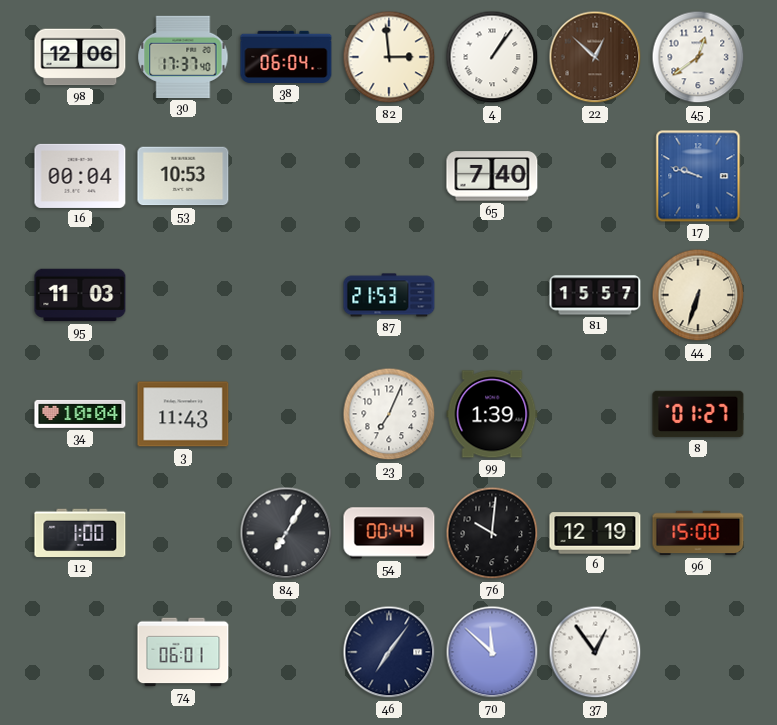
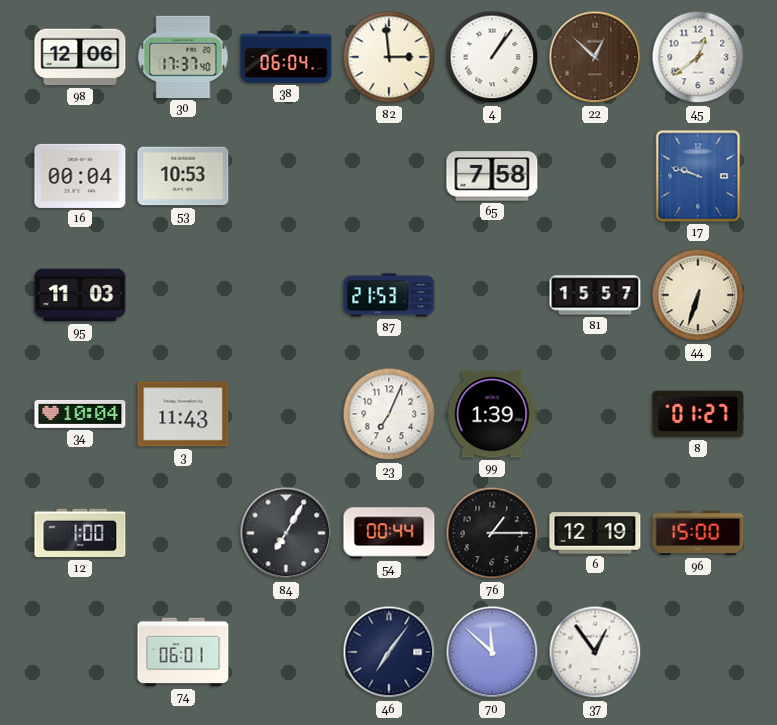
65: 7:40 -> 7:58 (492, 176)
76: 10:01 -> 1:15 (492, 533)
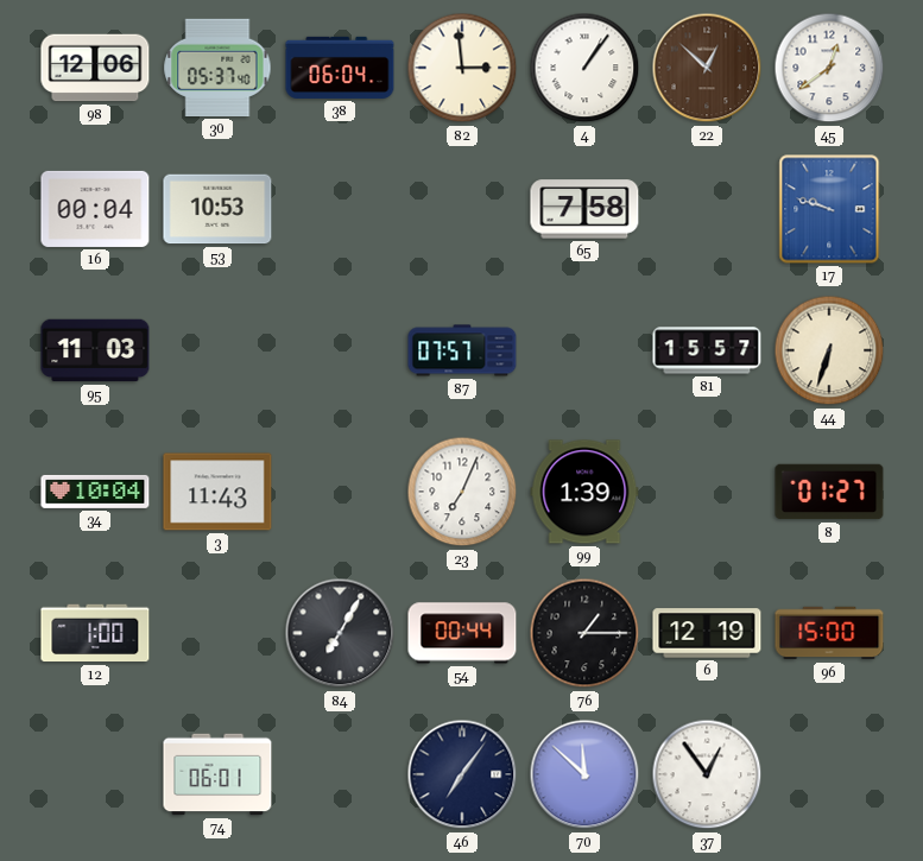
30: 17:37 -> 05:37 (217, 68)
87: 21:53 -> 07:57 (462, 350)
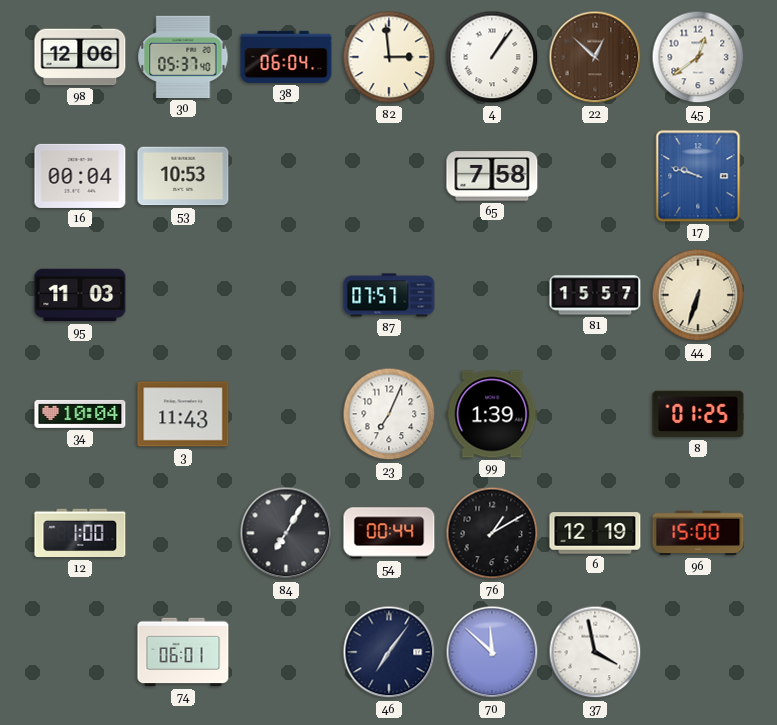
8: 01:27 -> 01:25 (698, 414)
76: 1:15 -> 1:10 (492, 533)
37: 12:54 -> 3:58 (595, 652)
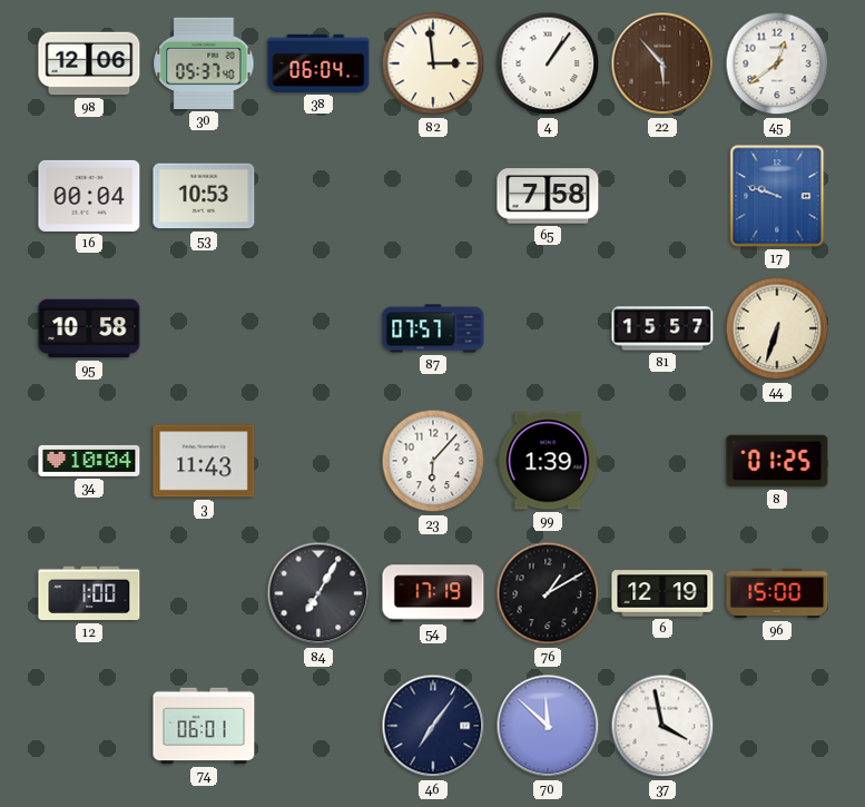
22: 12:52 -> 5:53 (662, 63)
95: 11:03 -> 10:58 (89, 328)
23: 7:04 -> 6:07 (433, 461)
54: 00:44 -> 17:19 (433, 593)
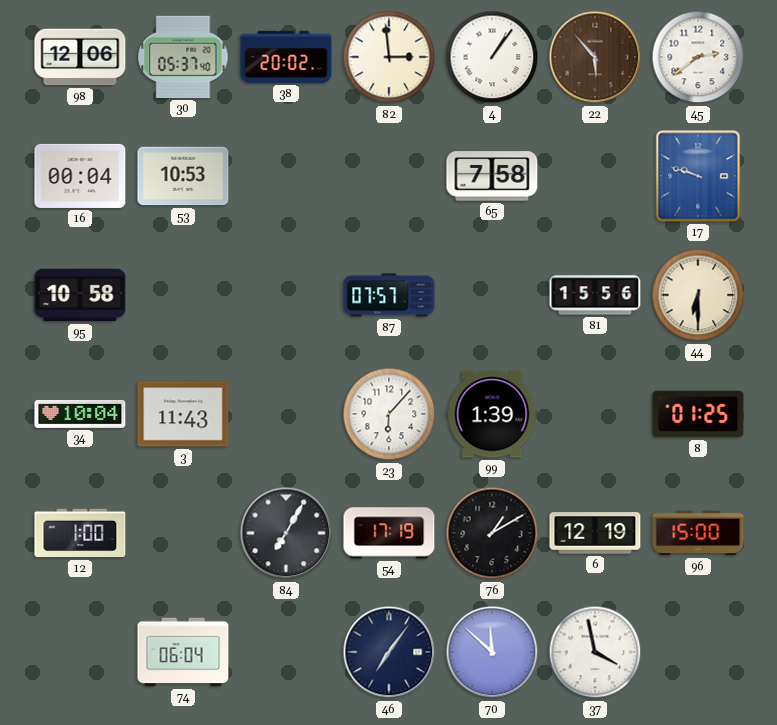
38: 06:04 -> 20:02 (286, 57)
45: 12:39 -> 2:39 (698, 57)
81: 15:57 -> 15:56 (595, 295)
44: 6:33 -> 6:30 (698, 295)
74: 06:01 -> 06:04 (183, 652)
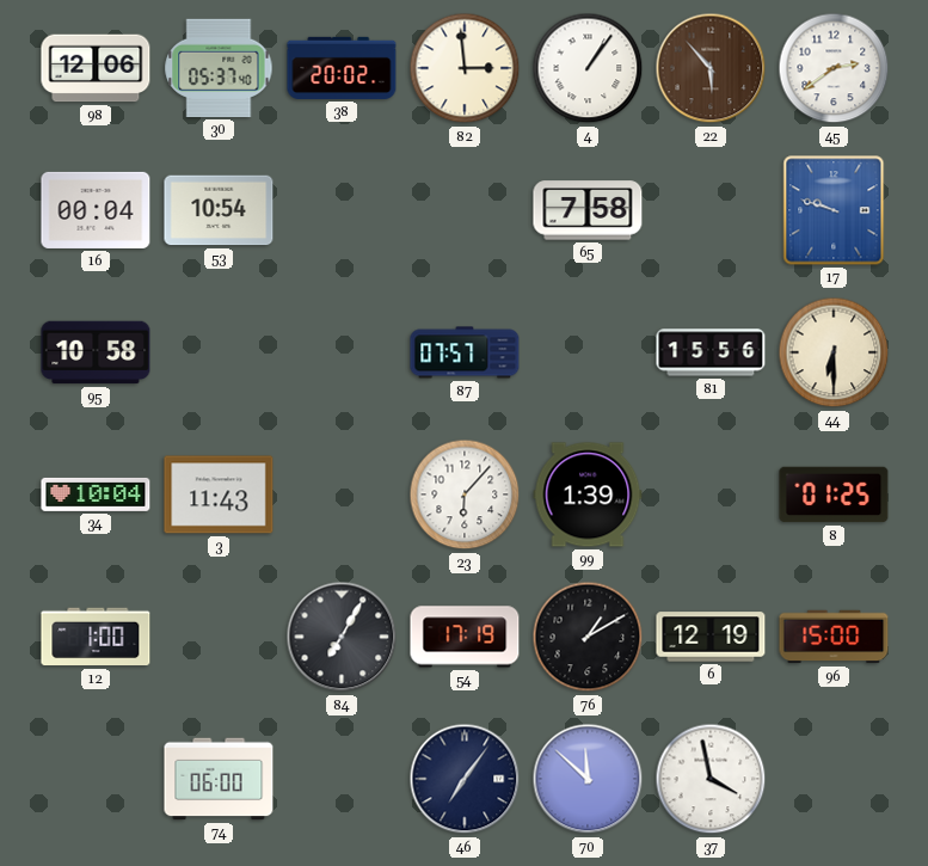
53: 10:53 -> 10:54 (219, 210)
74: 06:04 -> 06:00 (219, 779)
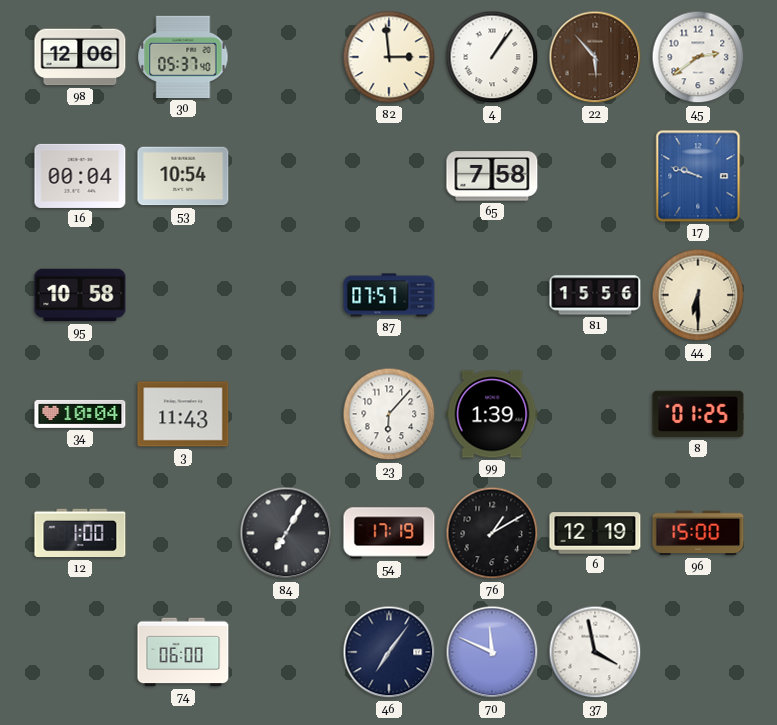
38: 20:02 -> none (342, 68)
70: 11:52 -> 11:49 (492, 652)
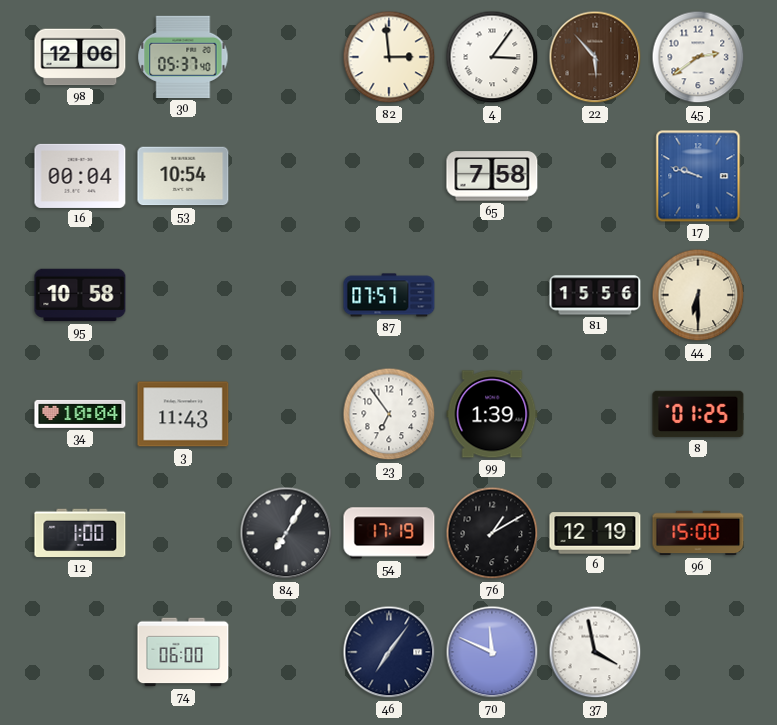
4: 1:06 -> 3:06 (492, 57)
23: 6:07 -> 6:54 (389, 414)
